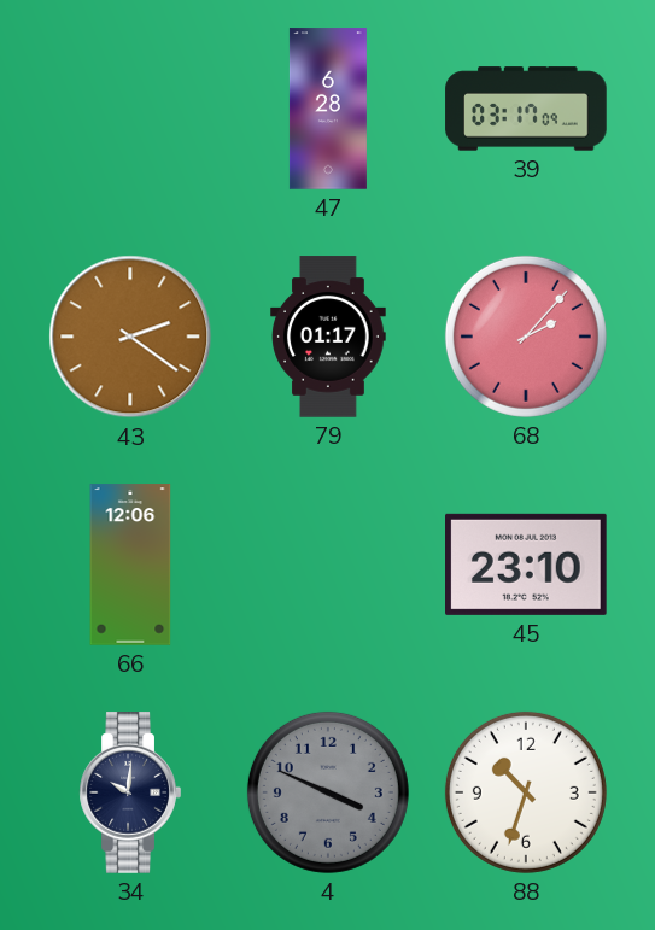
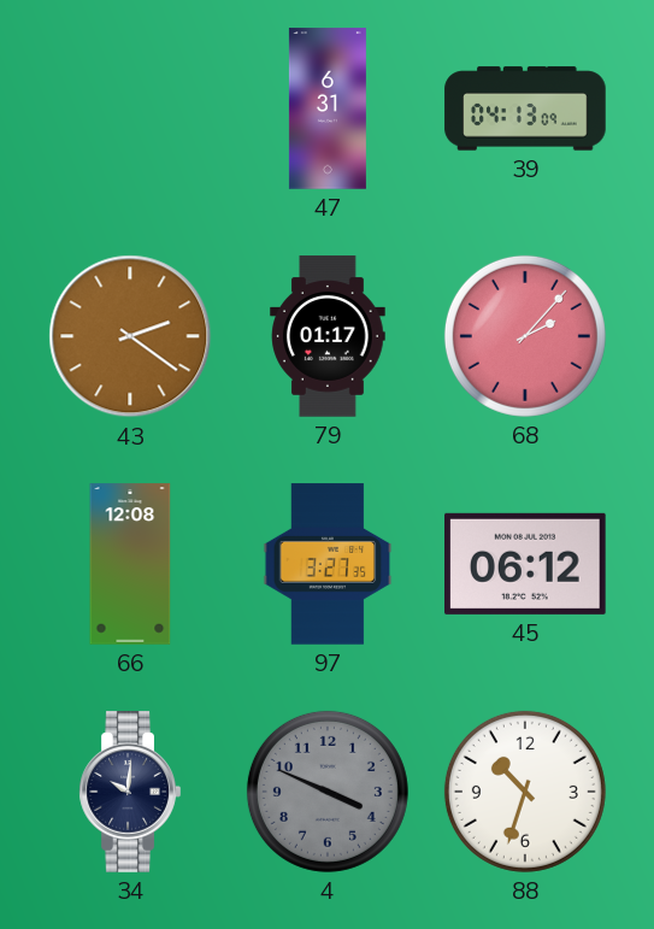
47: 6:28 -> 6:31 (328, 108)
39: 03:17 -> 04:13 (525, 108)
66: 12:06 -> 12:08 (130, 564)
97: none -> 3:27 (328, 564)
45: 23:10 -> 06:12 (526, 564)
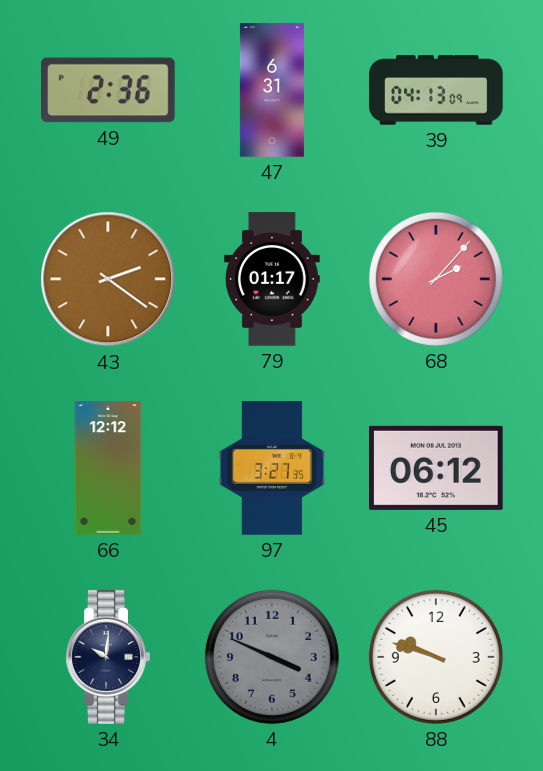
49: none -> 2:36 (108, 90)
66: 12:08 -> 12:12 (108, 468)
88: 10:33 -> 9:48 (436, 657)
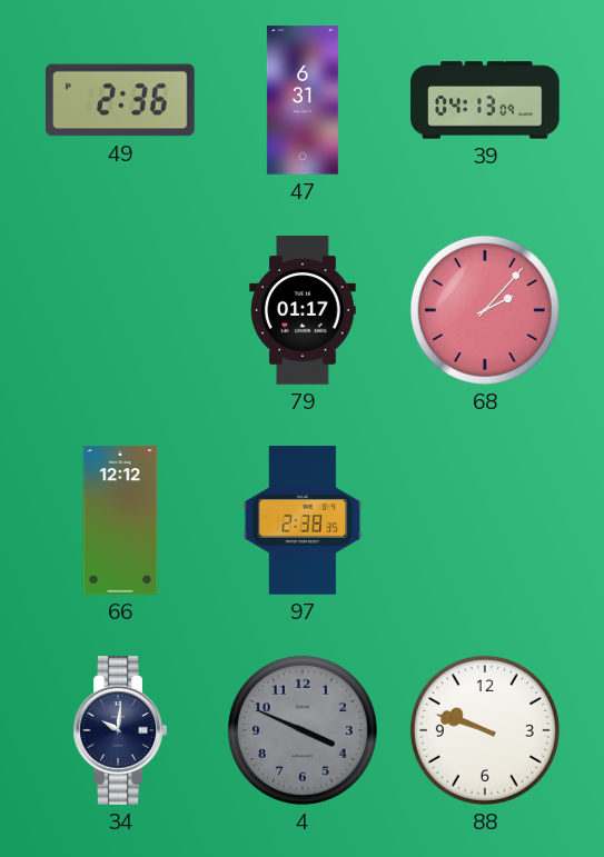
43: 2:21 -> none (108, 279)
97: 3:27 -> 2:38 (303, 520)
45: 06:12 -> none (437, 468)
